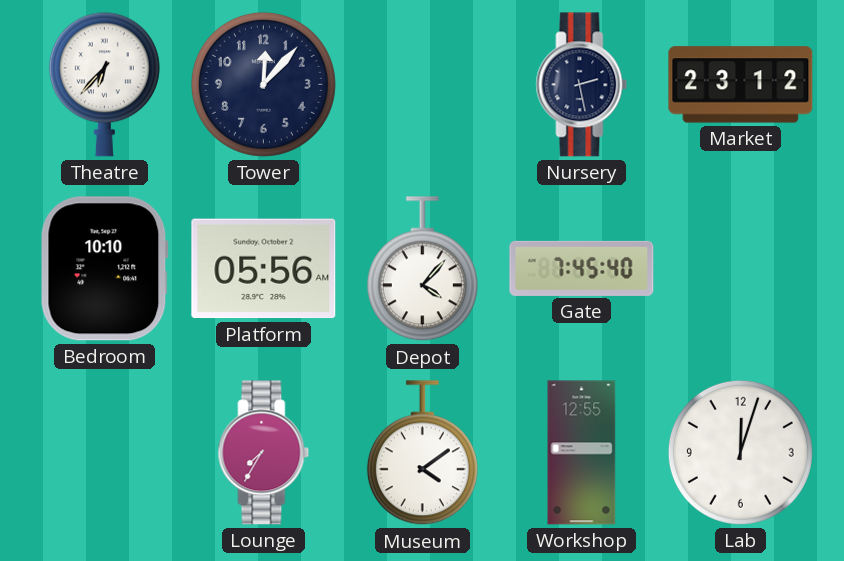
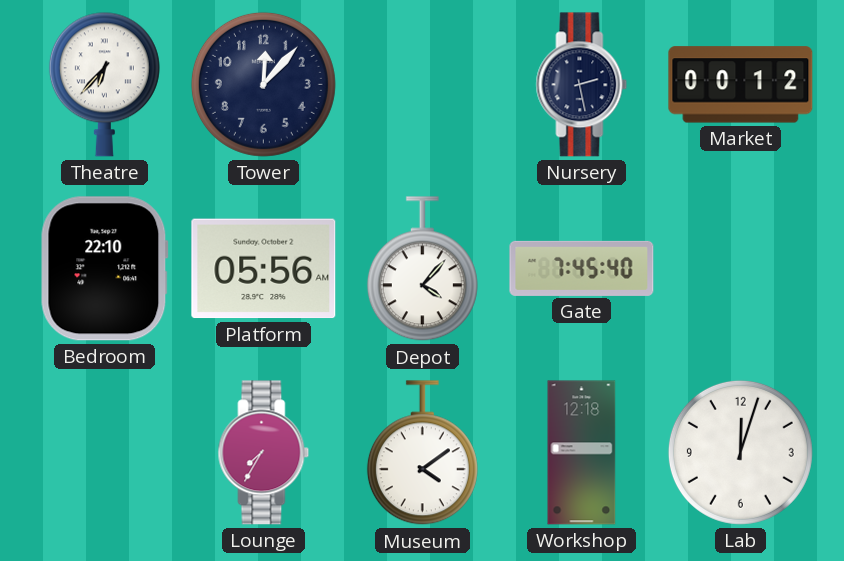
Market: 23:12 -> 00:12 (741, 85)
Bedroom: 10:10 -> 22:10 (104, 269)
Workshop: 12:55 -> 12:18 (582, 453)
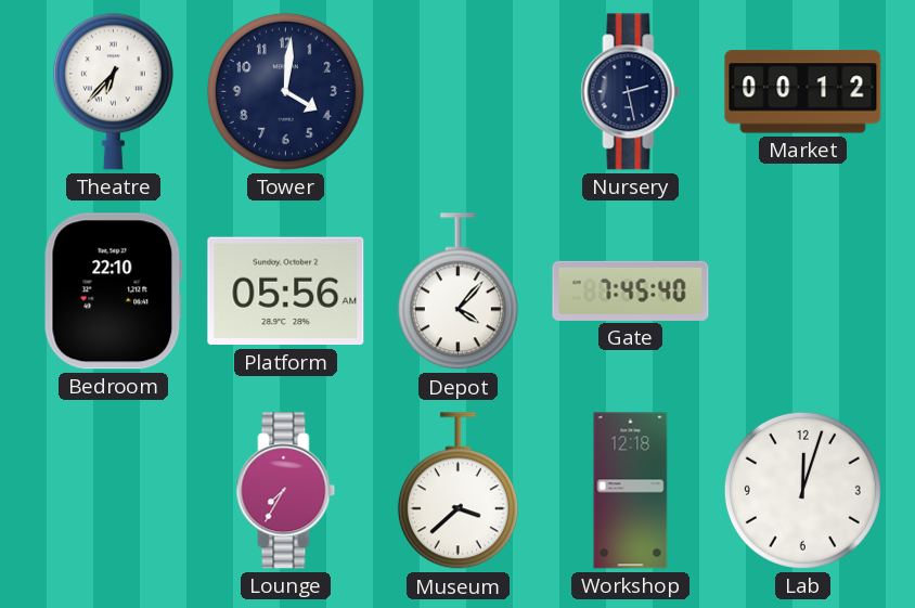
Tower: 12:07 -> 4:01 (285, 91)
Museum: 4:09 -> 3:38 (457, 491)
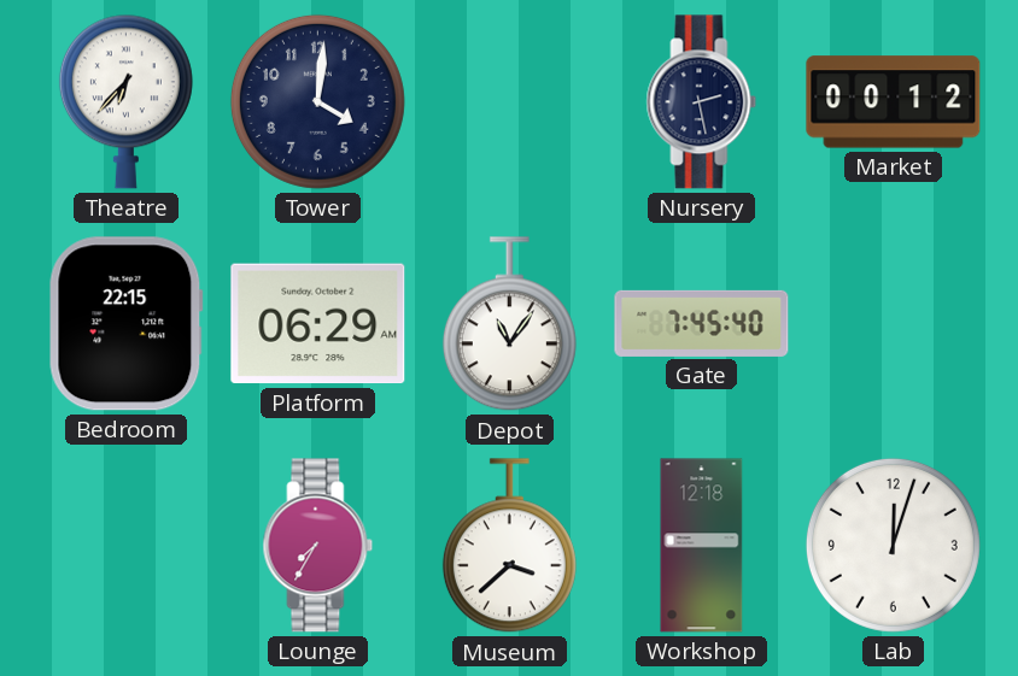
Bedroom: 22:10 -> 22:15 (125, 324)
Platform: 05:56 -> 06:29 (318, 324)
Depot: 4:07 -> 11:06 (509, 324)
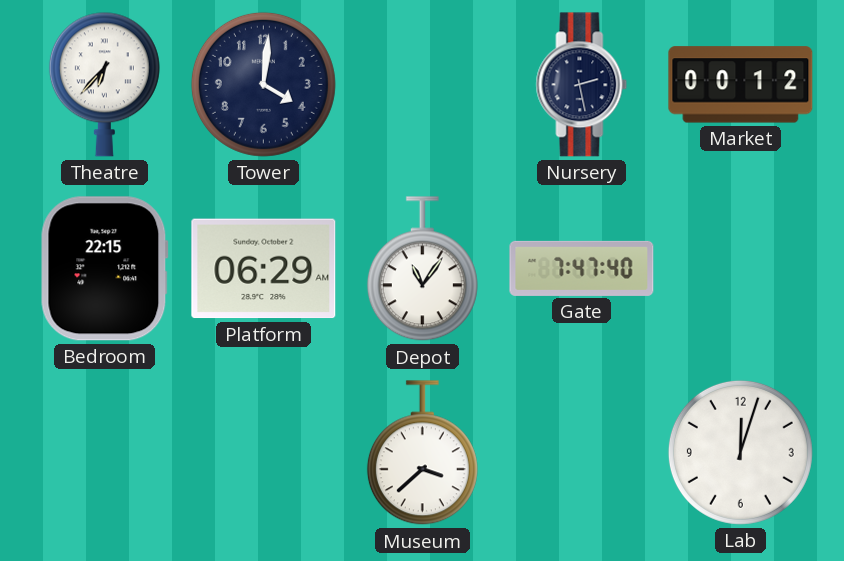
Gate: 7:45 -> 7:47 (582, 268)
Lounge: 7:35 -> none (318, 546)
Workshop: 12:18 -> none (702, 546)
